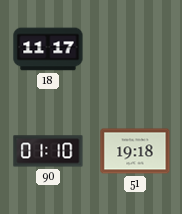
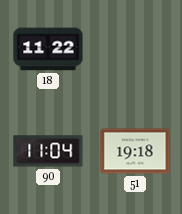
18: 11:17 -> 11:22 (48, 49)
90: 01:10 -> 11:04 (48, 151)
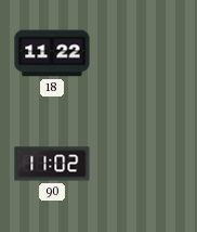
90: 11:04 -> 11:02 (52, 164)
51: 19:18 -> none (135, 151)
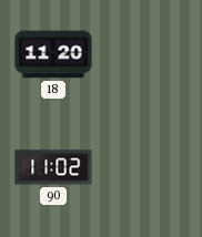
18: 11:22 -> 11:20 (53, 54)
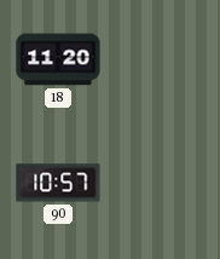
90: 11:02 -> 10:57 (58, 183)
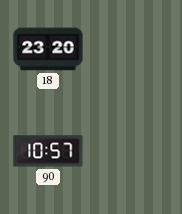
18: 11:20 -> 23:20 (48, 49)
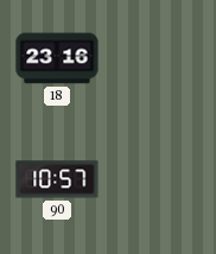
18: 23:20 -> 23:16 (57, 58)
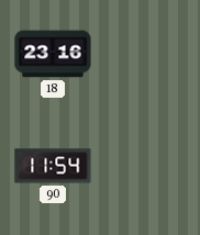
90: 10:57 -> 11:54 (53, 166)
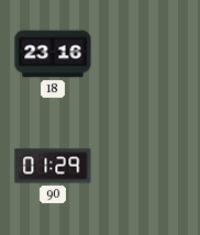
90: 11:54 -> 01:29 (53, 166)
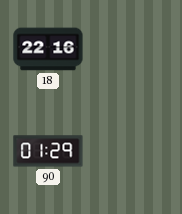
18: 23:16 -> 22:16 (48, 49)
